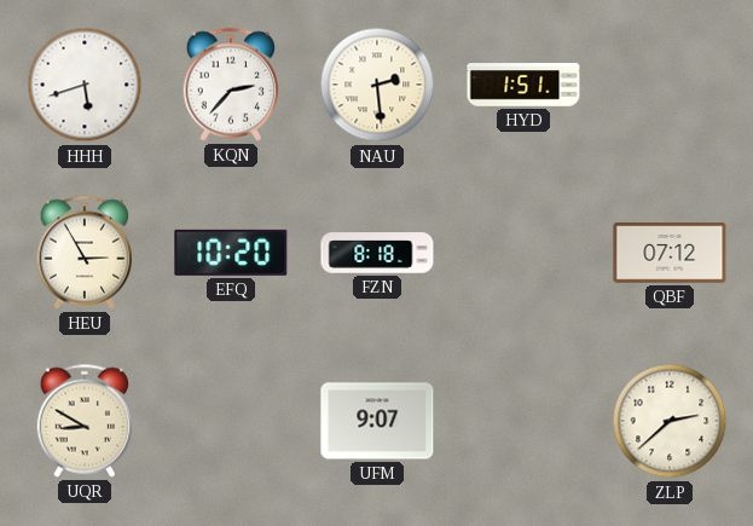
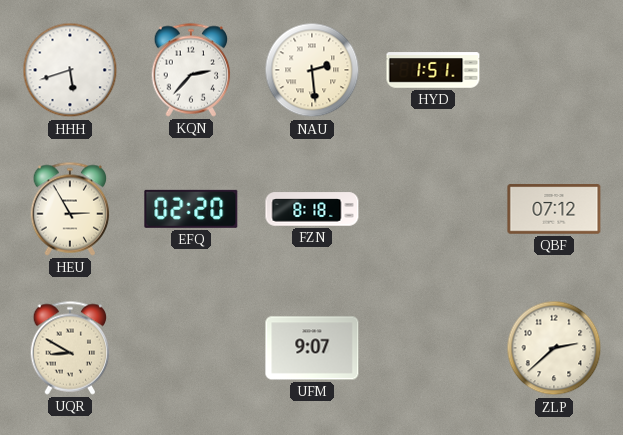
EFQ: 10:20 -> 02:20 (191, 209)
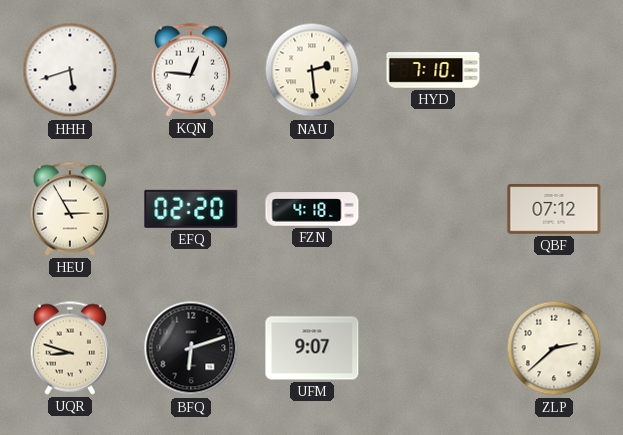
KQN: 2:37 -> 12:46 (191, 70)
HYD: 1:51 -> 7:10 (433, 70)
FZN: 8:18 -> 4:18 (312, 209)
UQR: 8:50 -> 8:48 (70, 348)
BFQ: none -> 6:12 (191, 348)
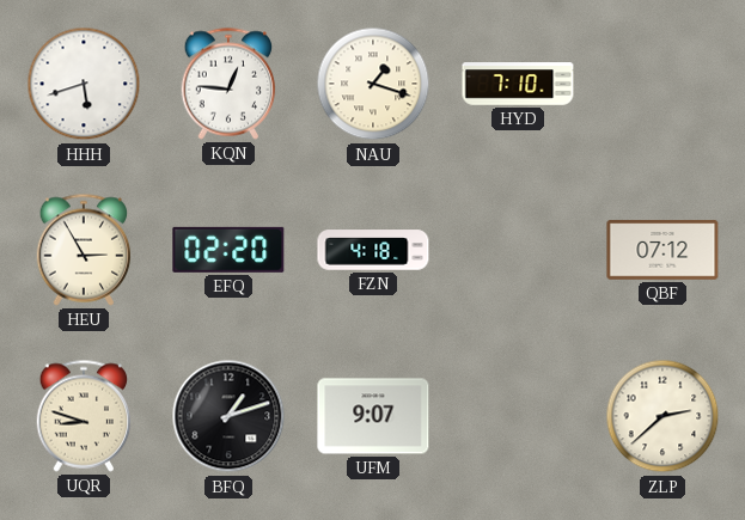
NAU: 2:29 -> 1:18 (373, 84)
BFQ: 6:12 -> 1:12 (228, 416)
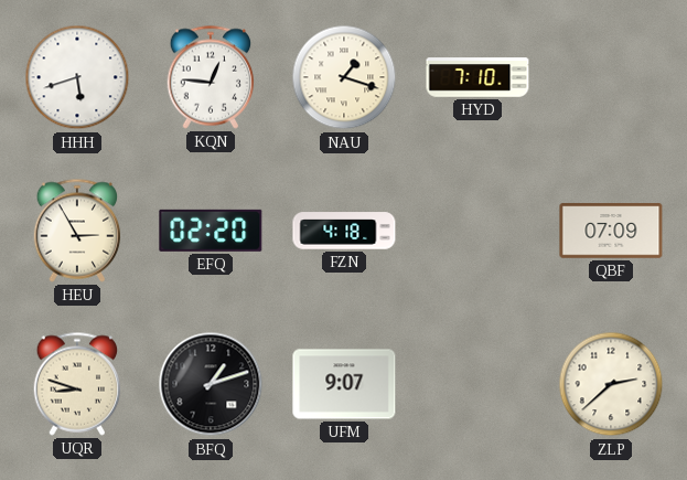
QBF: 07:12 -> 07:09 (611, 231)
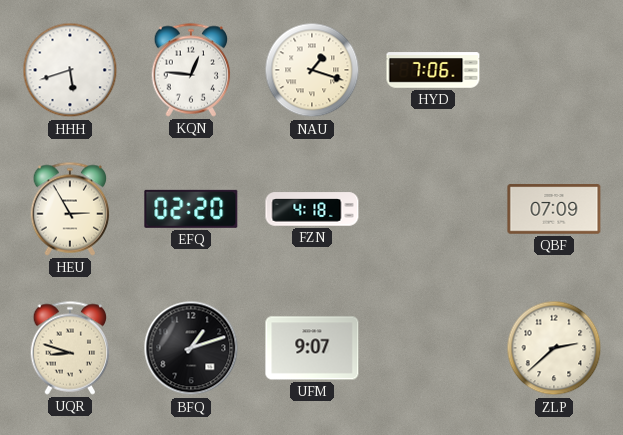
HYD: 7:10 -> 7:06 (433, 70)
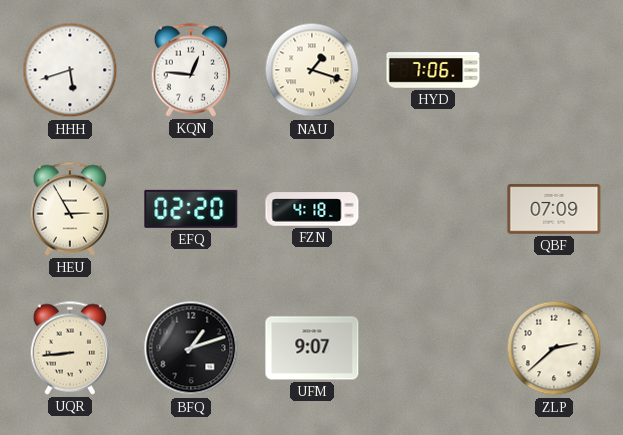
UQR: 8:48 -> 8:44 (70, 348)
